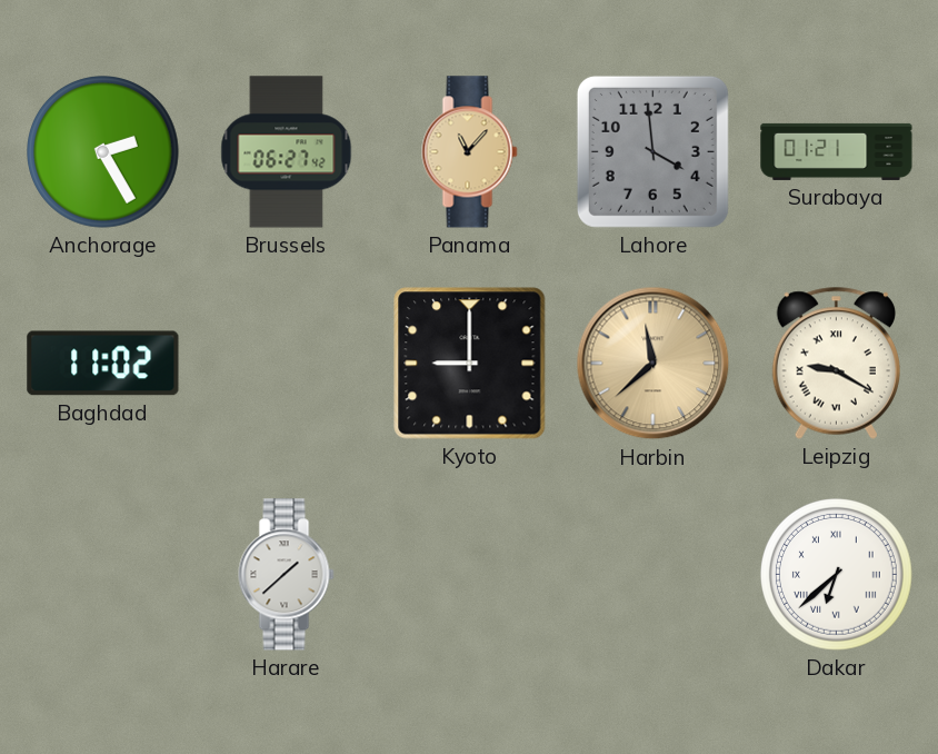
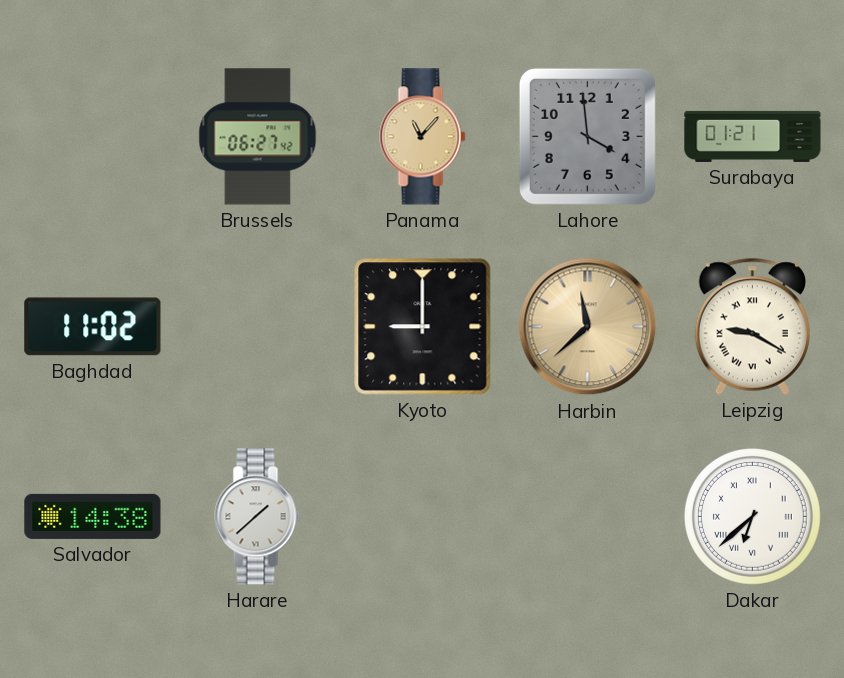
Anchorage: 2:25 -> none (103, 152)
Salvador: none -> 14:38 (93, 516)
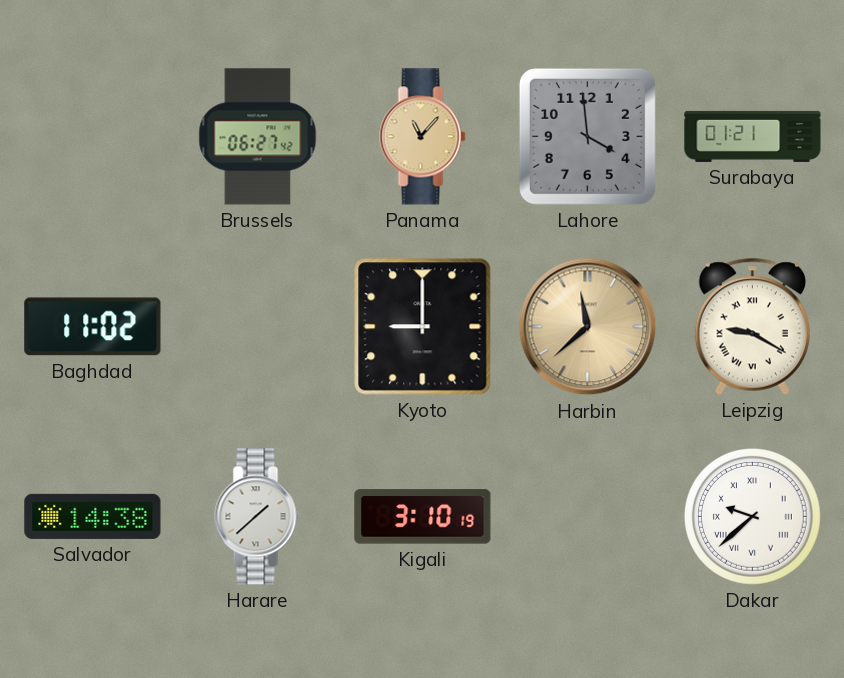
Kigali: none -> 3:10 (423, 517)
Dakar: 6:38 -> 9:38 (753, 517)
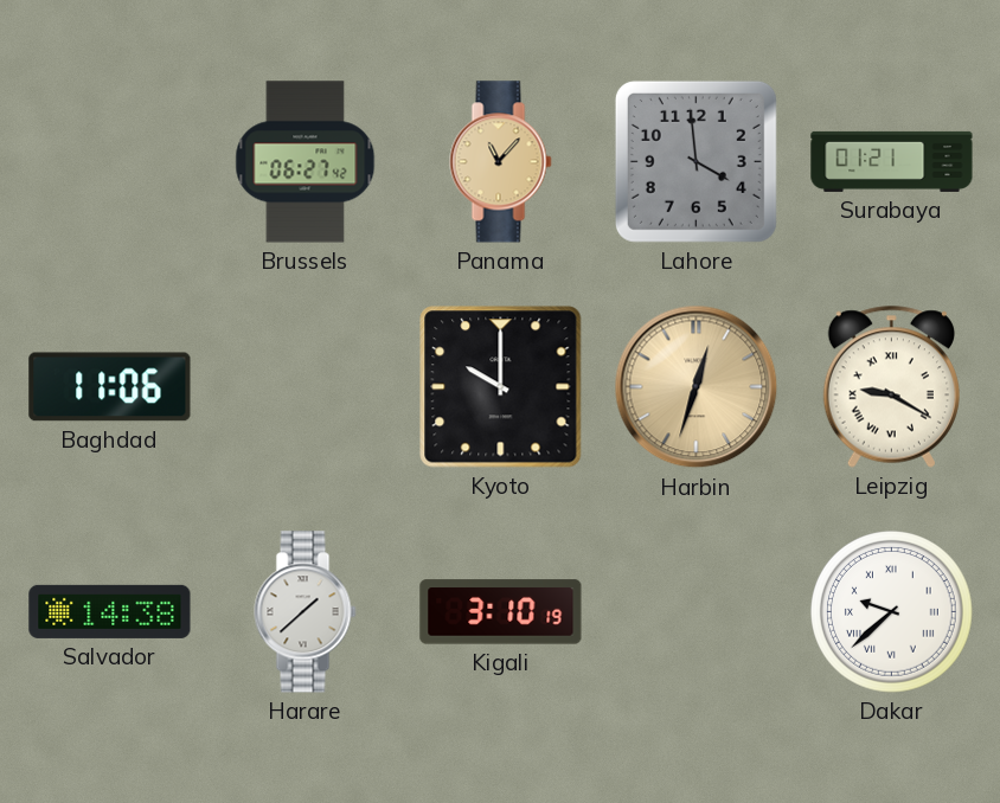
Baghdad: 11:02 -> 11:06 (110, 387)
Kyoto: 9:00 -> 10:00 (501, 387)
Harbin: 11:38 -> 12:33 (697, 387)
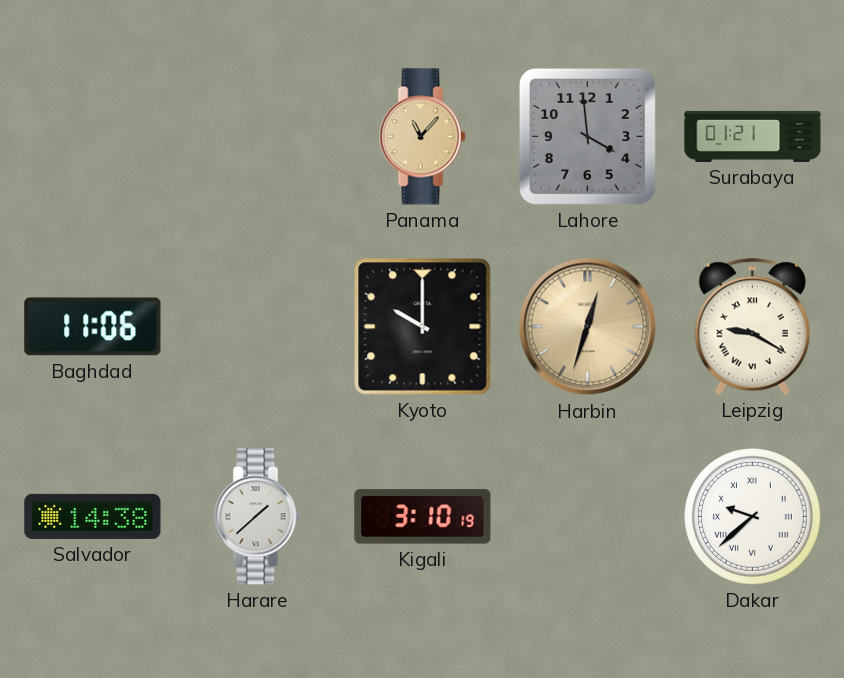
Brussels: 06:27 -> none (306, 162)
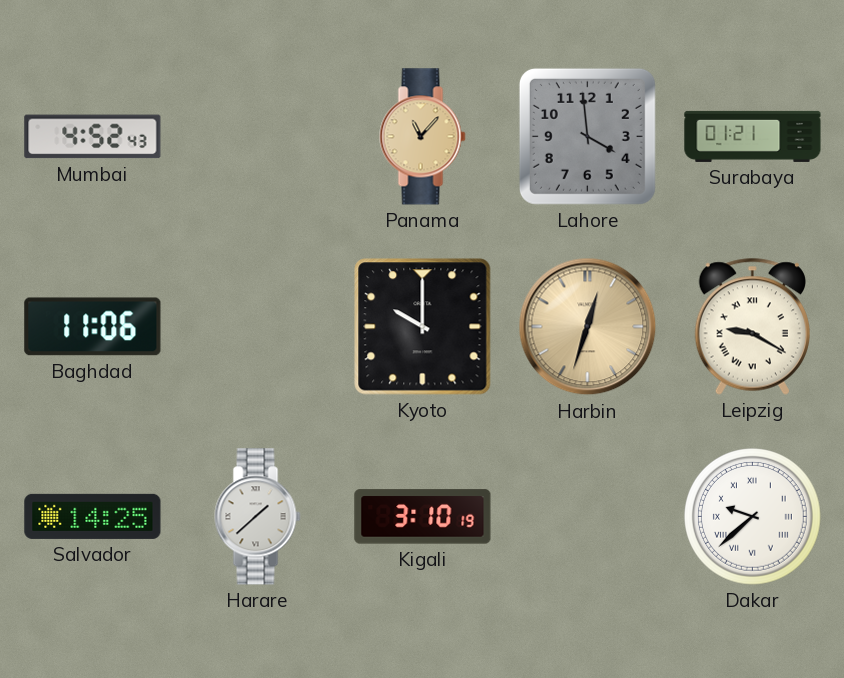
Mumbai: none -> 4:52 (93, 137)
Salvador: 14:38 -> 14:25 (93, 516)
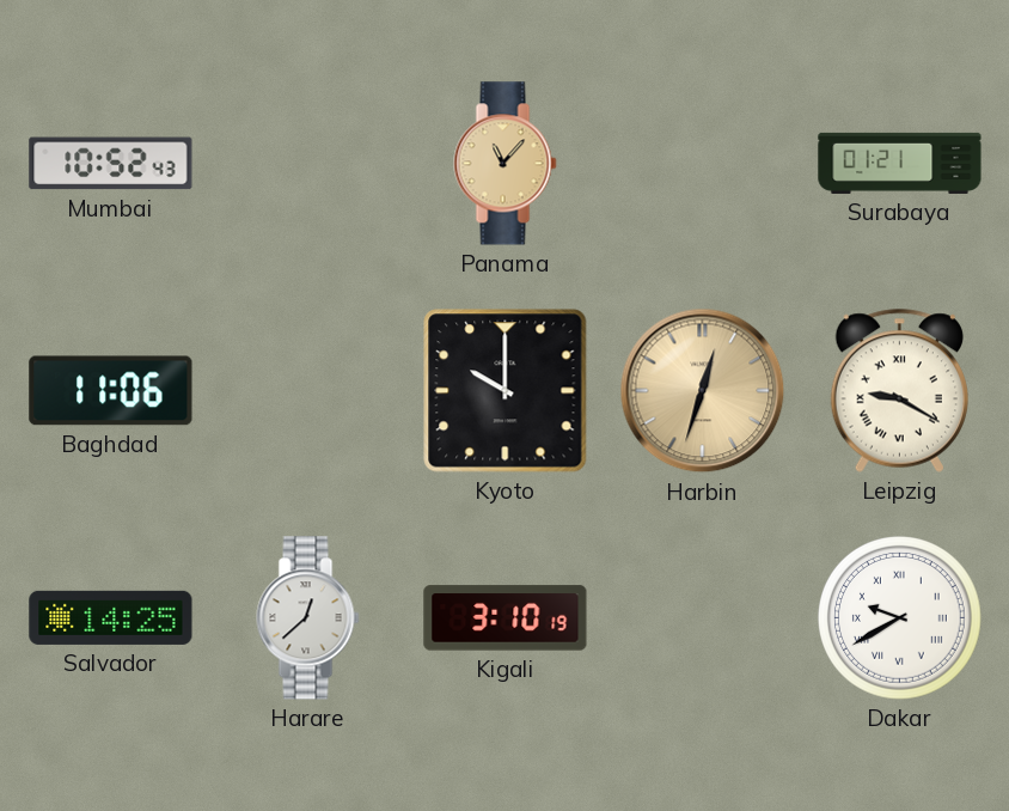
Mumbai: 4:52 -> 10:52 (111, 164)
Lahore: 3:59 -> none (587, 136)
Harare: 1:38 -> 12:38 (308, 618)
Dakar: 9:38 -> 9:40 (900, 618)
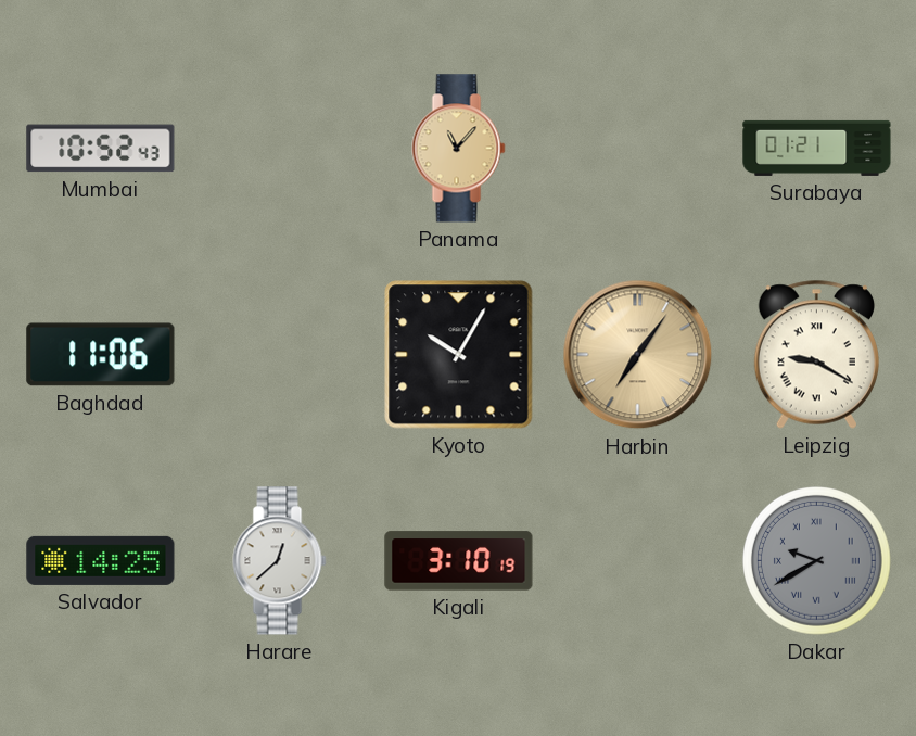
Kyoto: 10:00 -> 10:05 (459, 355)
Harbin: 12:33 -> 7:06 (638, 355)
Dakar dial: white -> grey (817, 561)
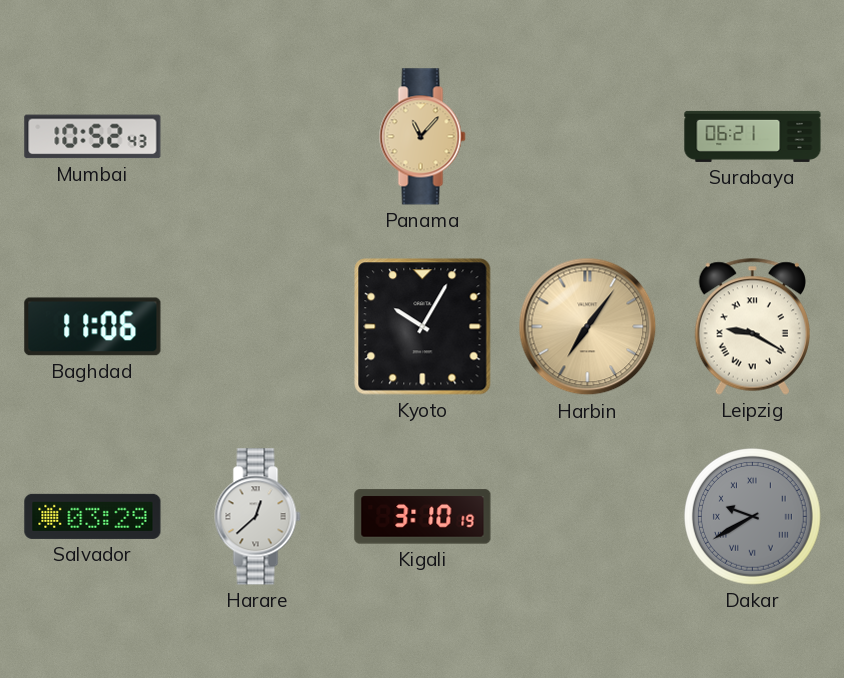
Surabaya: 01:21 -> 06:21 (753, 136)
Salvador: 14:25 -> 03:29 (93, 516)
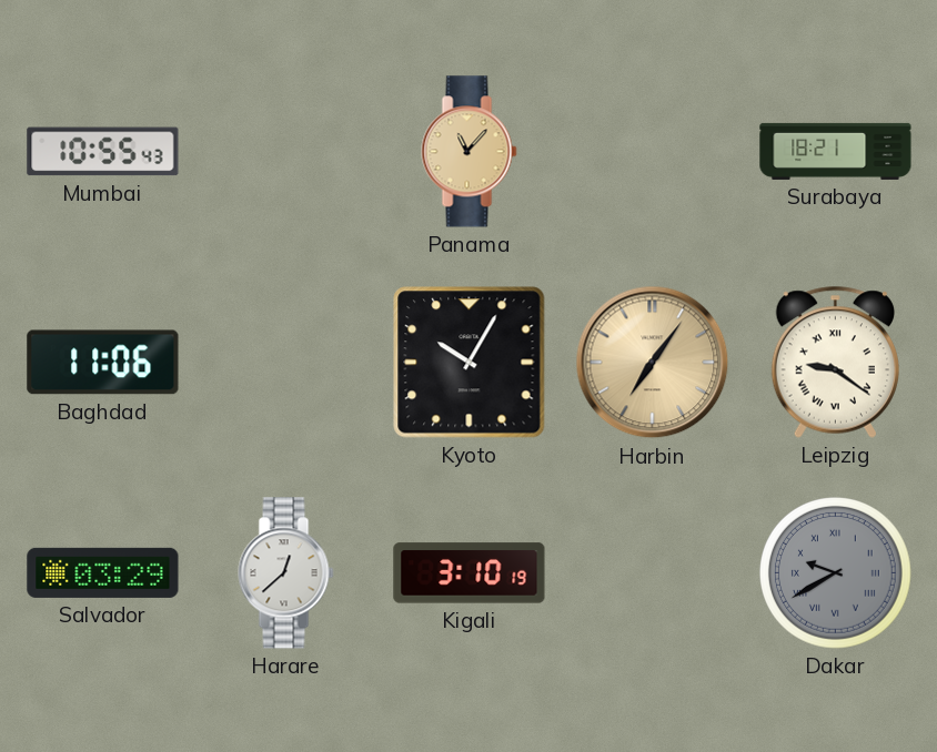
Mumbai: 10:52 -> 10:55 (103, 152)
Surabaya: 06:21 -> 18:21 (836, 151)
Leipzig: 9:20 -> 9:21 (835, 362)
